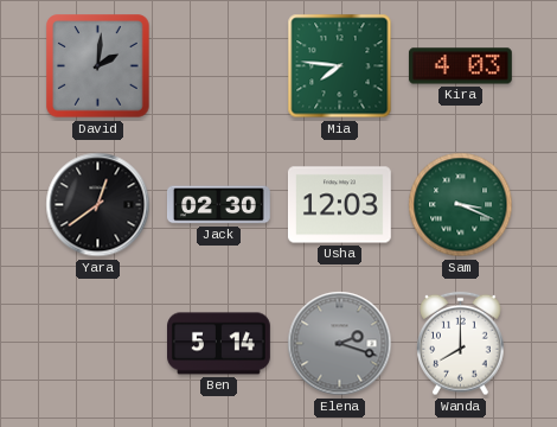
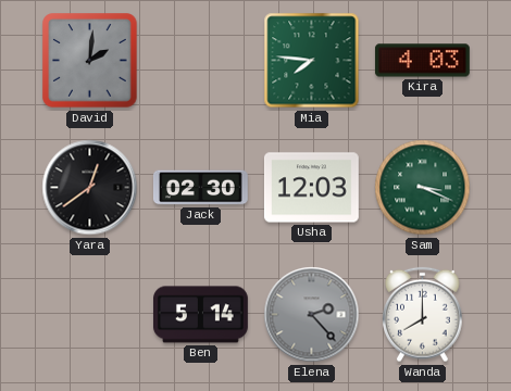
Elena: 2:18 -> 2:23 (312, 315)
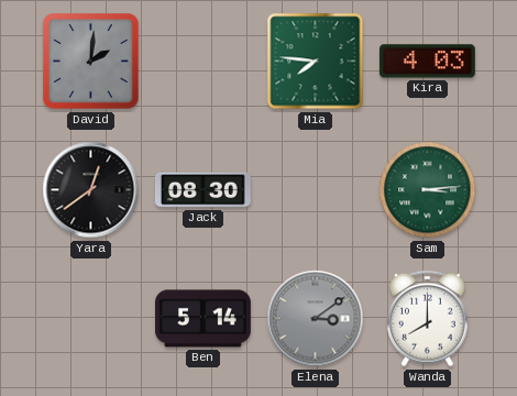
Jack: 02:30 -> 08:30 (202, 190)
Usha: 12:03 -> none (311, 188)
Sam: 3:19 -> 3:14 (428, 190)
Elena: 2:23 -> 3:09 (316, 319)
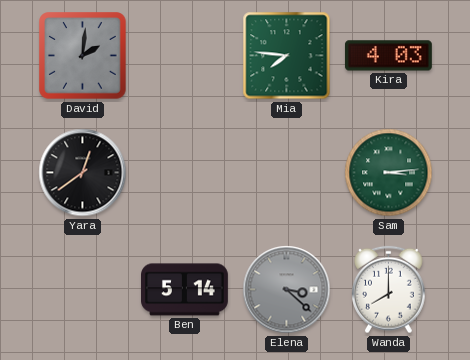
Jack: 08:30 -> none (202, 190)
Elena: 3:09 -> 3:22 (287, 290)
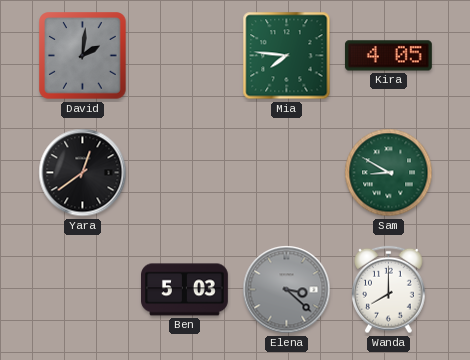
Kira: 4:03 -> 4:05 (388, 56)
Sam: 3:14 -> 8:50 (389, 173)
Ben: 5:14 -> 5:03 (185, 290)
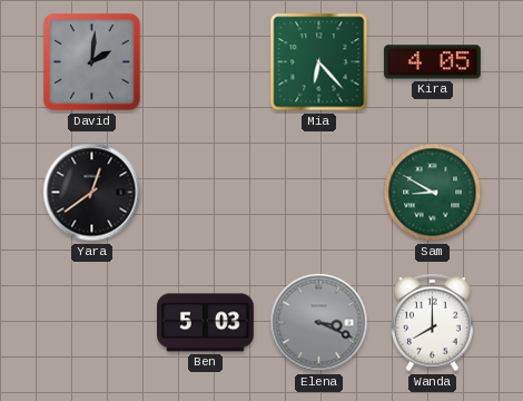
Mia: 7:46 -> 6:23 (319, 62)
Elena: 3:22 -> 3:19 (319, 323)
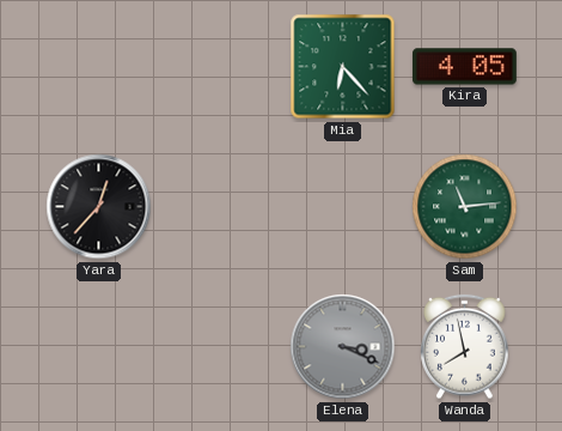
David: 2:01 -> none (92, 62)
Yara: 12:39 -> 12:37 (99, 207)
Sam: 8:50 -> 11:14 (465, 207)
Ben: 5:03 -> none (206, 323)
Wanda: 8:00 -> 7:58 (465, 347)
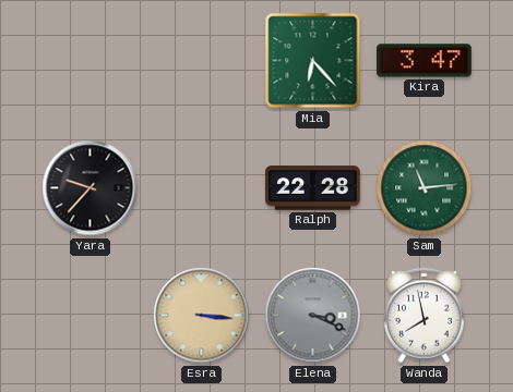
Kira: 4:05 -> 3:47 (423, 61)
Yara: 12:37 -> 9:37 (91, 188)
Ralph: none -> 22:28 (312, 188)
Esra: none -> 3:16 (202, 316)
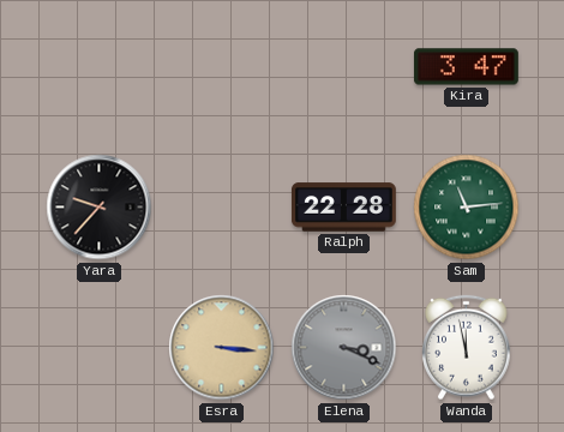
Mia: 6:23 -> none (313, 61)
Wanda: 7:58 -> 11:58 (467, 348)
